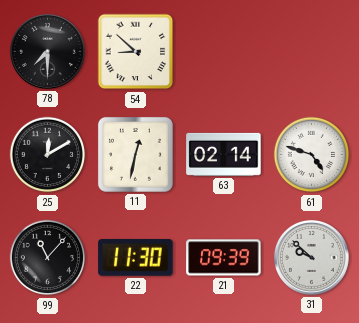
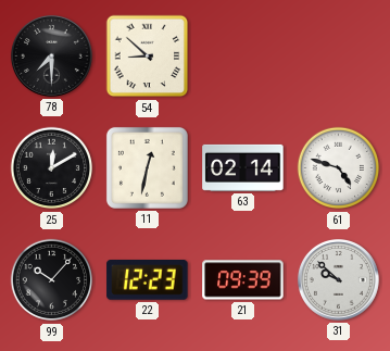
99: 11:07 -> 10:07 (52, 280)
22: 11:30 -> 12:23 (148, 280)
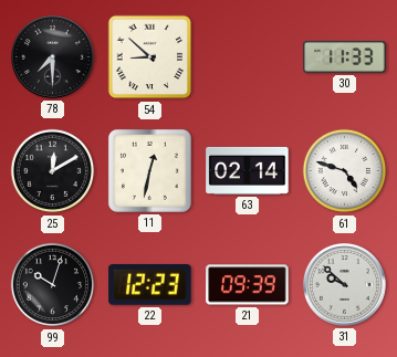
30: none -> 11:33 (345, 57)
99: 10:07 -> 10:03 (53, 285)
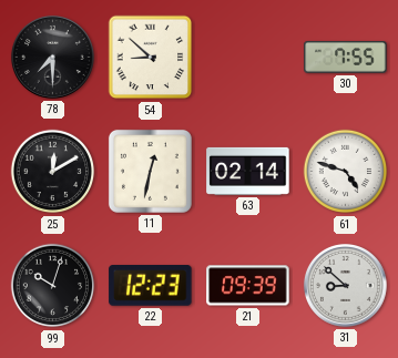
30: 11:33 -> 7:55 (346, 58)
31: 9:52 -> 8:52 (345, 285)
